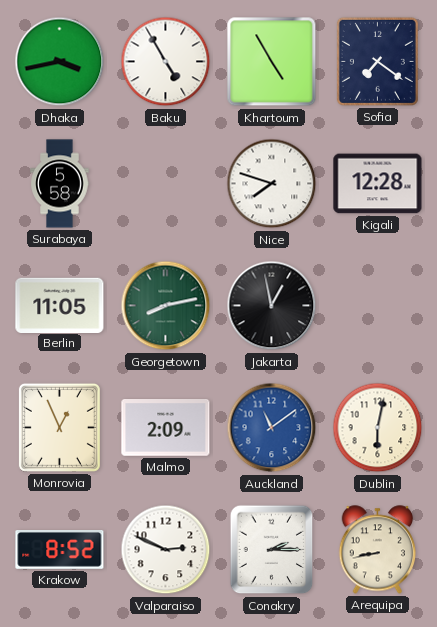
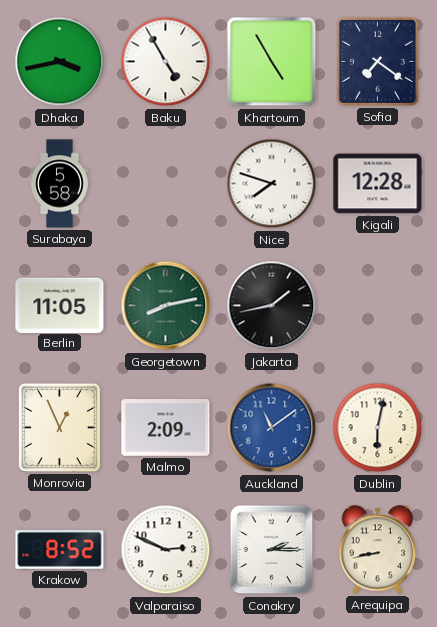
Jakarta: 12:58 -> 1:43 (272, 306)
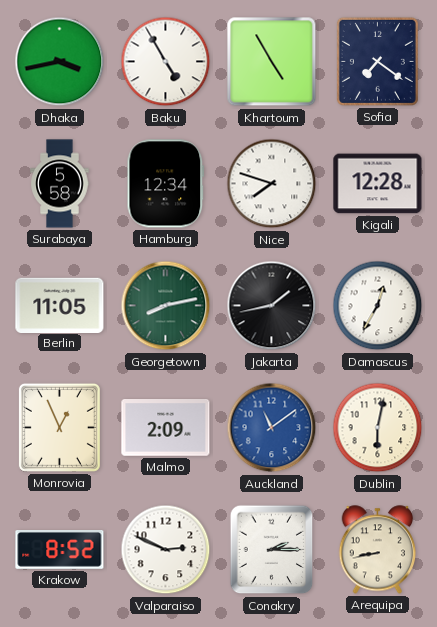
Hamburg: none -> 12:34 (166, 184)
Damascus: none -> 12:35 (378, 306)
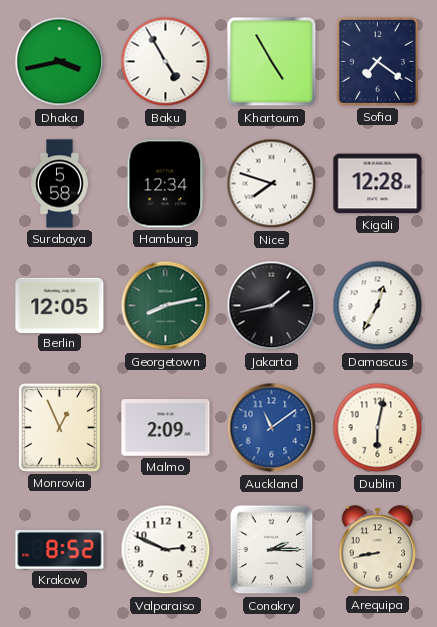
Berlin: 11:05 -> 12:05 (60, 305)
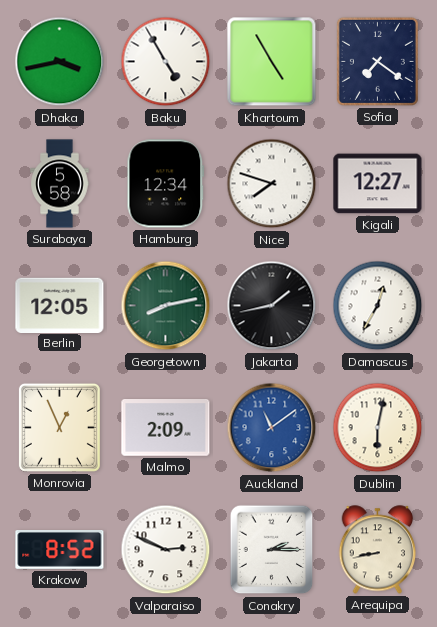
Kigali: 12:28 -> 12:27 (378, 184)
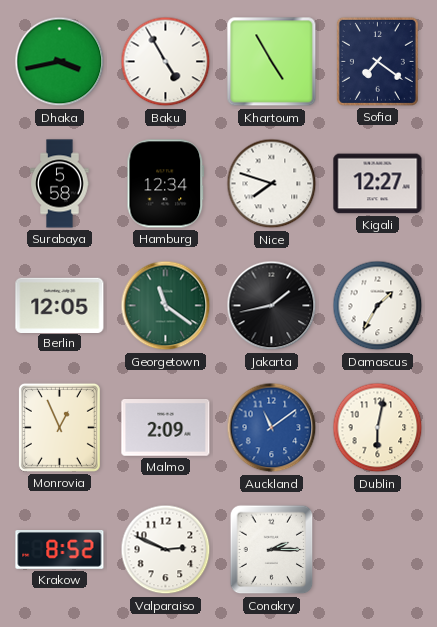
Georgetown: 8:13 -> 11:21 (166, 306)
Damascus: 12:35 -> 1:35 (378, 306)
Arequipa: 8:43 -> none (378, 550)
